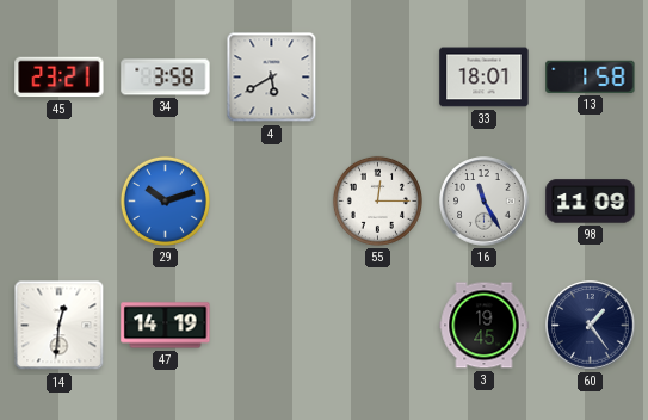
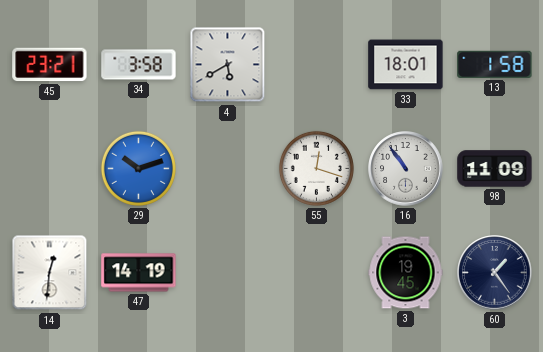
55: 12:15 -> 12:18 (316, 168)
16: 11:25 -> 10:54 (406, 169)
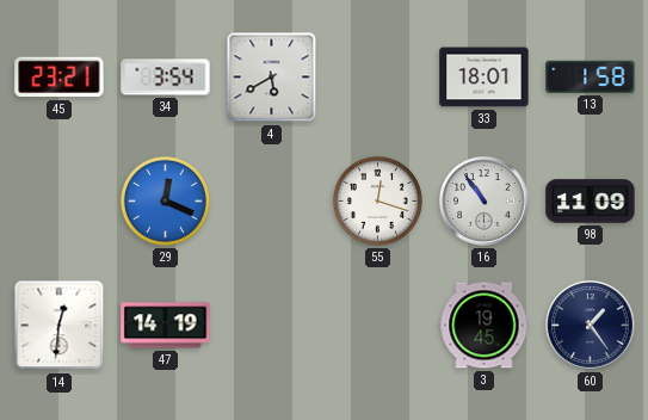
34: 3:58 -> 3:54 (166, 78)
29: 10:12 -> 12:19 (165, 200)
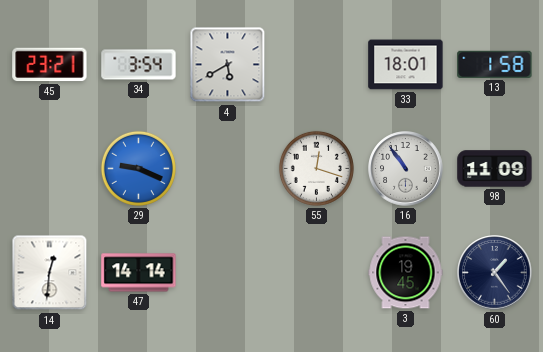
29: 12:19 -> 9:19 (138, 168)
47: 14:19 -> 14:14 (139, 273)
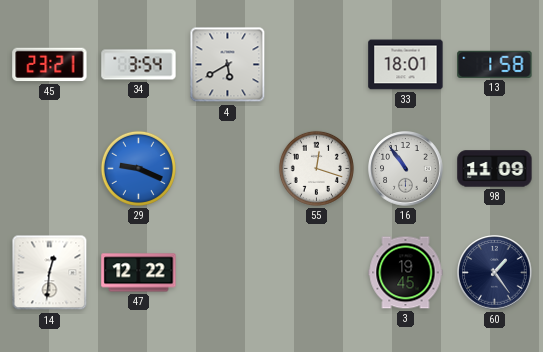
47: 14:14 -> 12:22 (139, 273)
